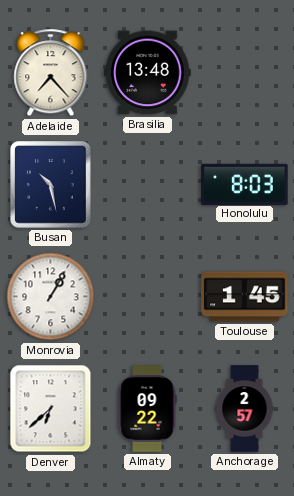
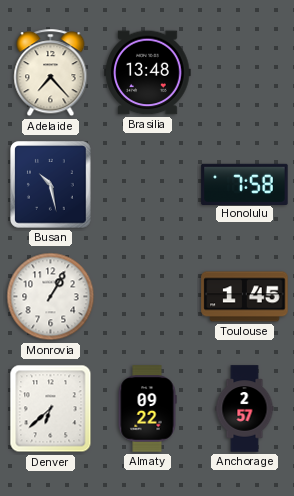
Honolulu: 8:03 -> 7:58 (245, 184)
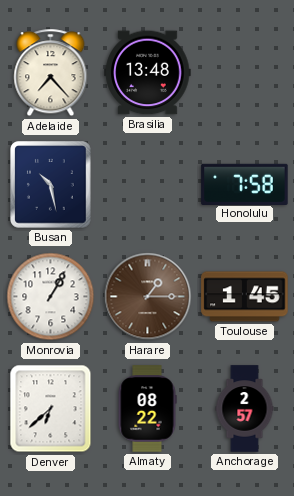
Harare: none -> 1:15 (148, 297)
Almaty: 09:22 -> 08:22 (147, 409)
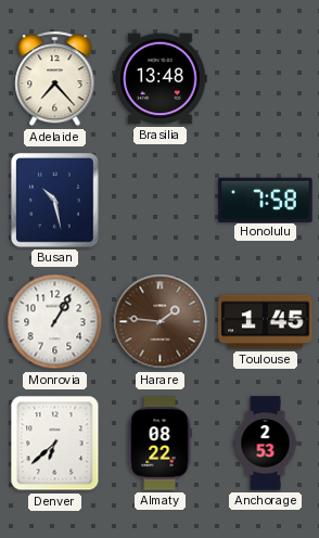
Harare: 1:15 -> 1:46 (161, 322)
Anchorage: 2:57 -> 2:53 (266, 444)
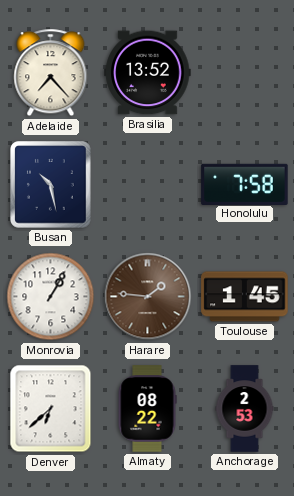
Brasilia: 13:48 -> 13:52 (148, 73)
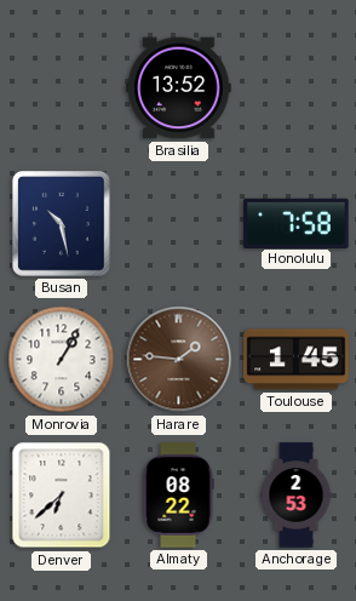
Adelaide: 7:23 -> none (51, 73)
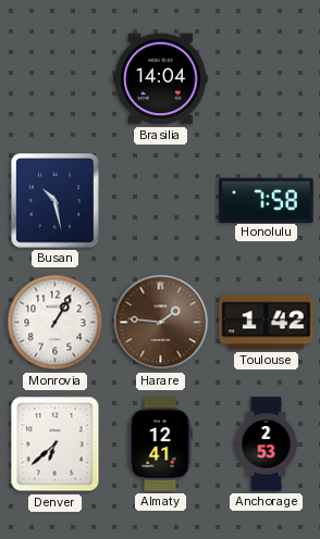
Brasilia: 13:52 -> 14:04 (161, 79)
Toulouse: 1:45 -> 1:42 (267, 323)
Almaty: 08:22 -> 12:41 (160, 444)
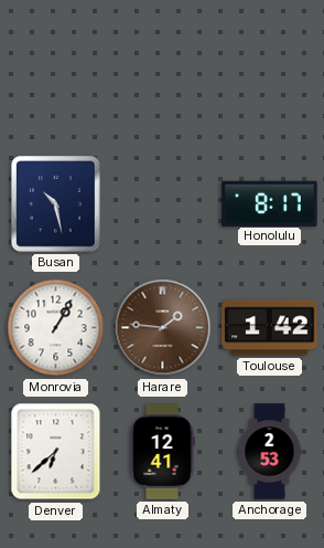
Brasilia: 14:04 -> none (161, 79)
Honolulu: 7:58 -> 8:17 (270, 203)
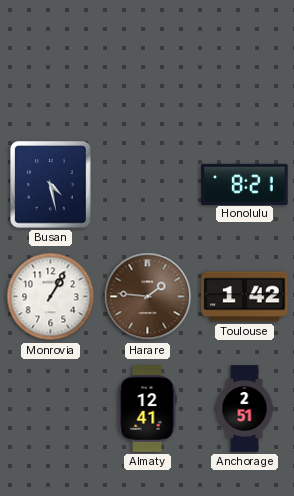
Busan: 10:28 -> 4:28 (51, 185)
Honolulu: 8:17 -> 8:21 (245, 184)
Denver: 6:38 -> none (56, 452)
Anchorage: 2:53 -> 2:51 (245, 409)
